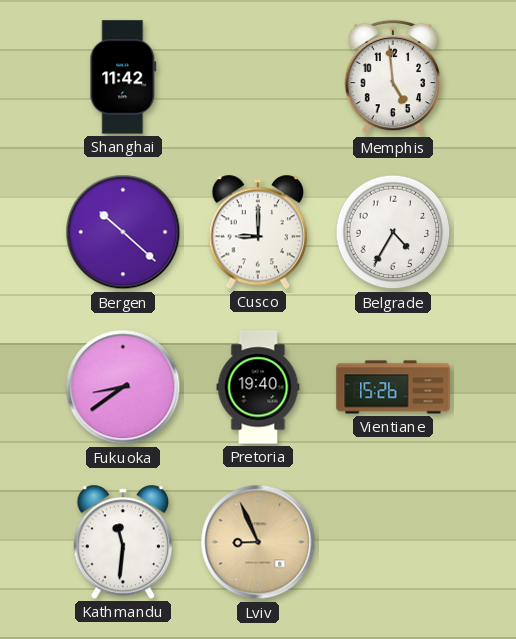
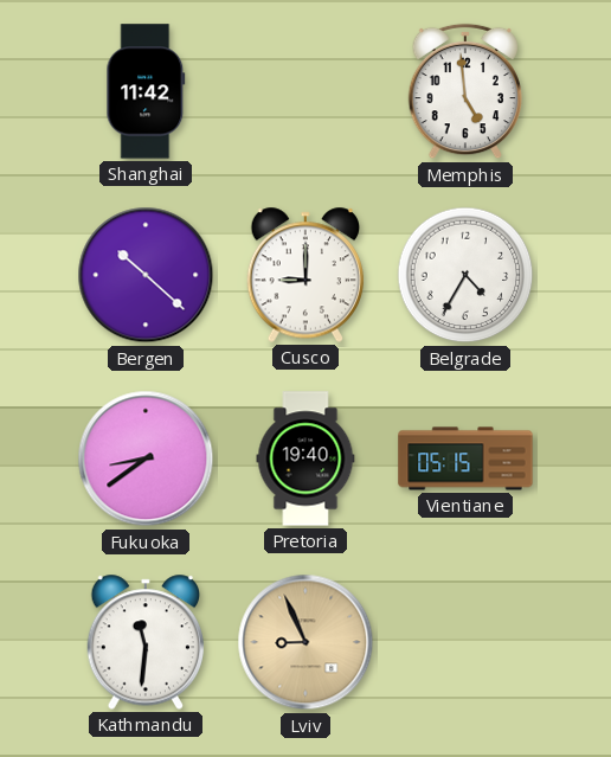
Vientiane: 15:26 -> 05:15 (465, 458)
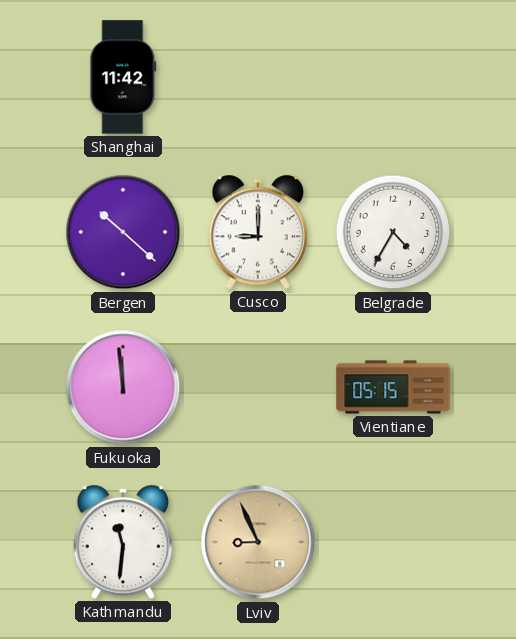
Memphis: 4:59 -> none (464, 91)
Fukuoka: 8:39 -> 11:59 (123, 387)
Pretoria: 19:40 -> none (305, 458)
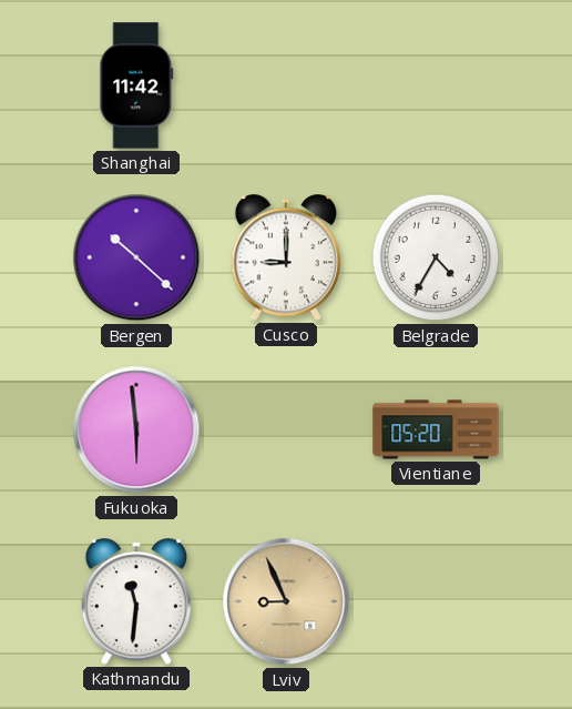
Fukuoka: 11:59 -> 5:59 (136, 429)
Vientiane: 05:15 -> 05:20 (436, 429)
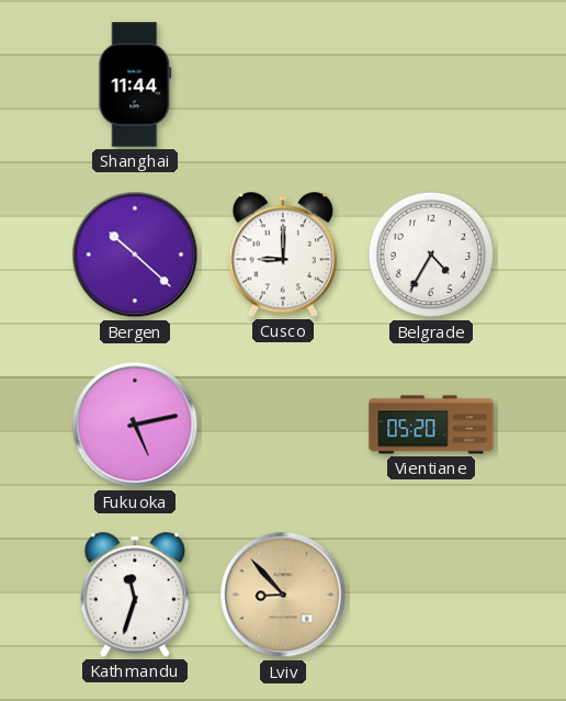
Shanghai: 11:42 -> 11:44 (135, 84)
Fukuoka: 5:59 -> 5:13 (135, 425)
Kathmandu: 11:31 -> 11:33 (135, 595)
Lviv: 8:56 -> 8:53 (283, 595)
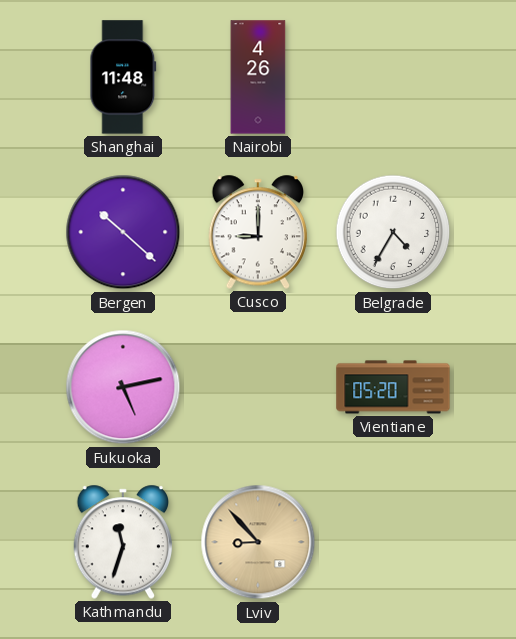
Shanghai: 11:44 -> 11:48 (123, 77)
Nairobi: none -> 4:26 (258, 77)
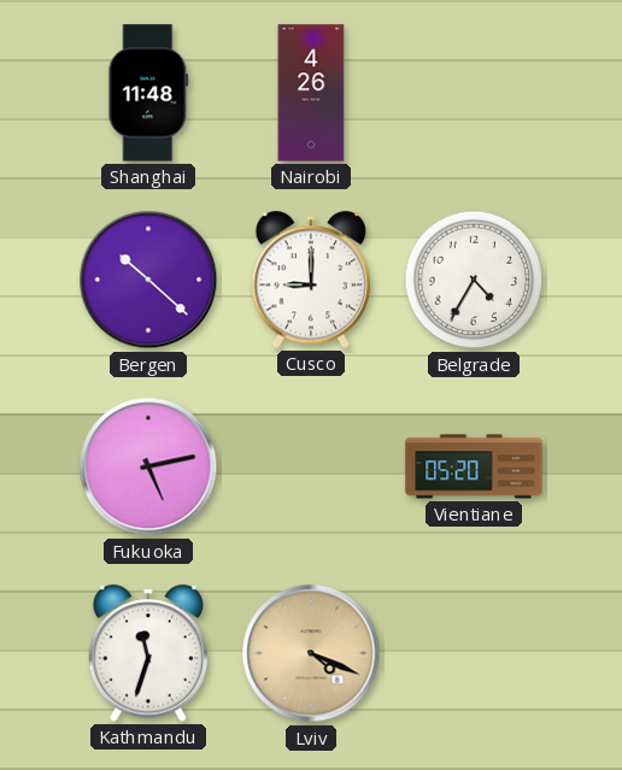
Lviv: 8:53 -> 4:19 (311, 653)
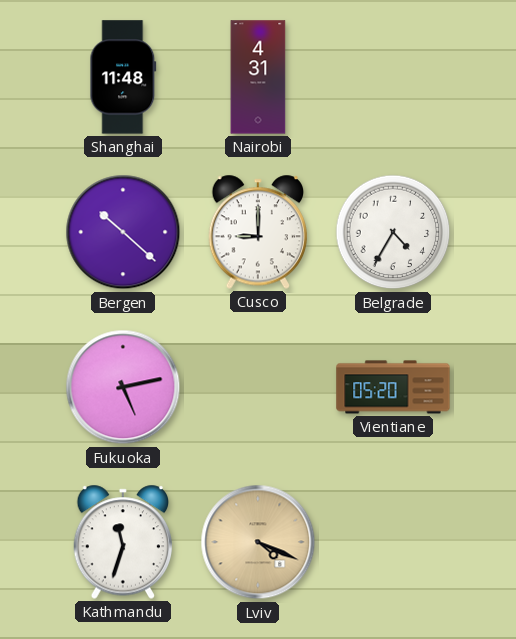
Nairobi: 4:26 -> 4:31 (258, 77)
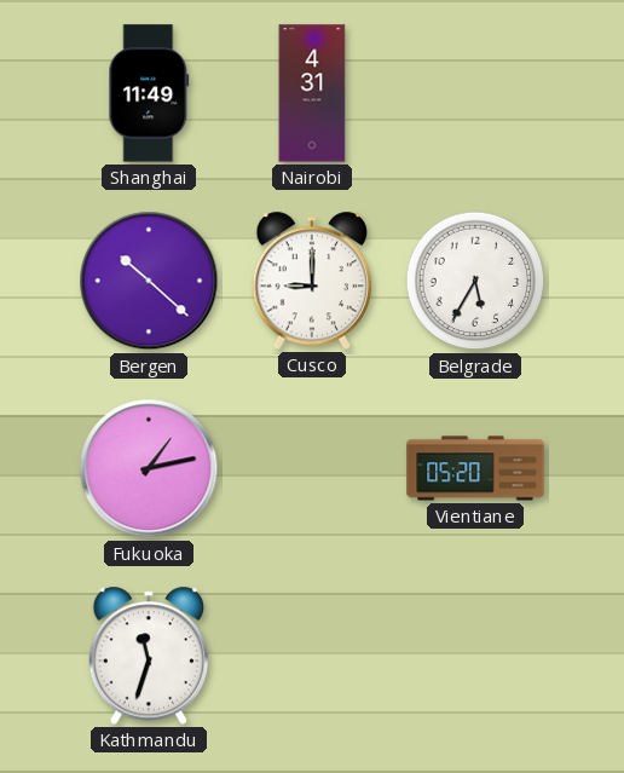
Shanghai: 11:48 -> 11:49 (149, 93)
Belgrade: 4:35 -> 5:35 (475, 281)
Fukuoka: 5:13 -> 1:13 (149, 468)
Lviv: 4:19 -> none (258, 542)
